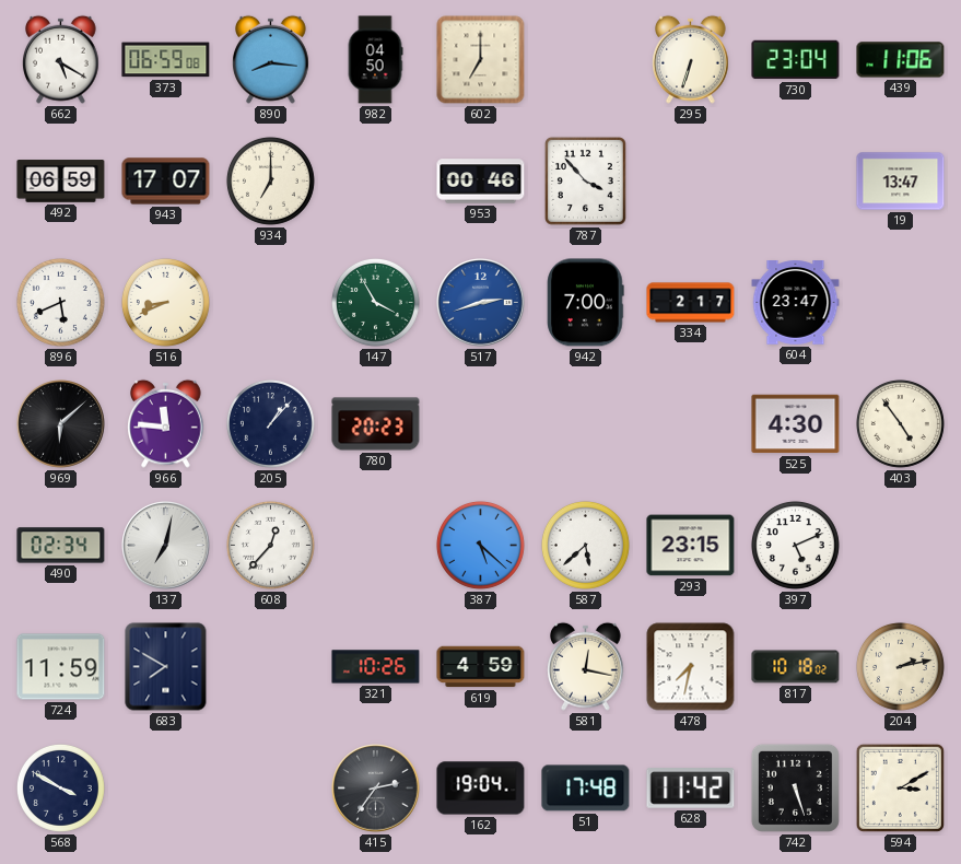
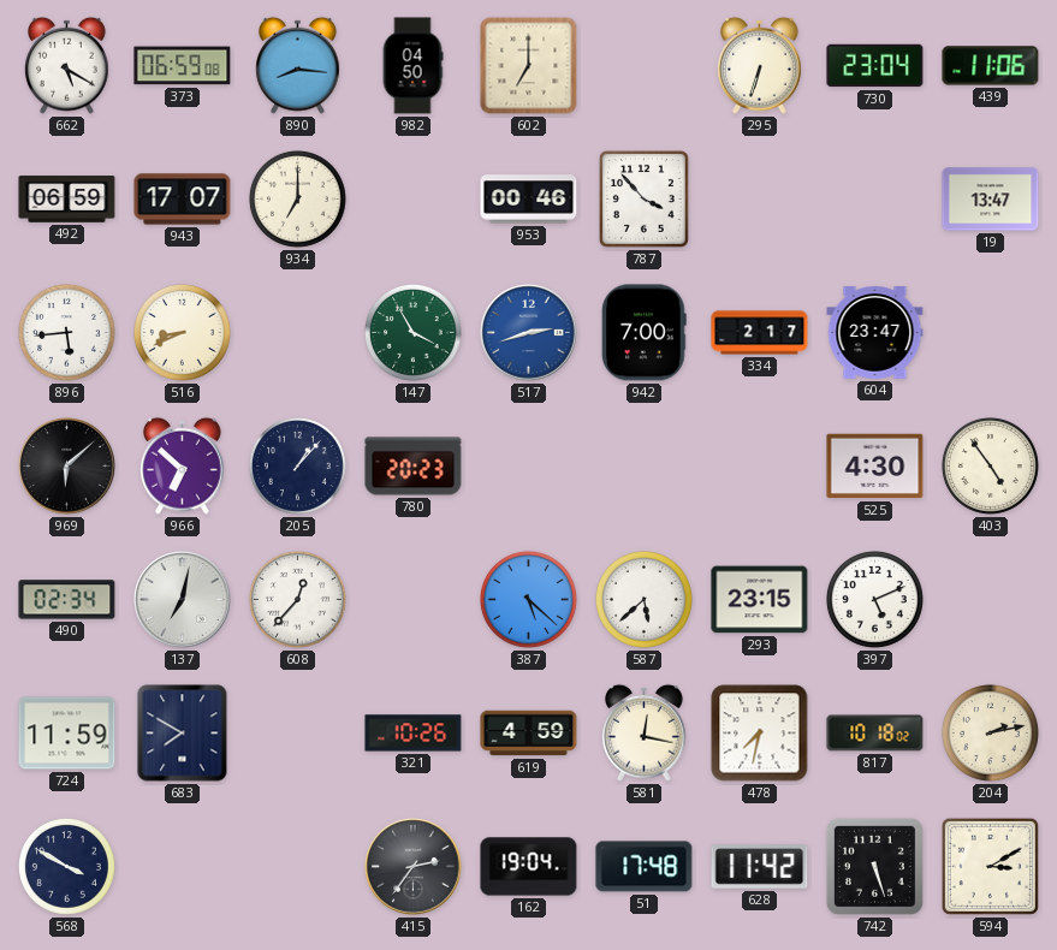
896: 5:41 -> 5:44 (66, 332)
966: 11:46 -> 6:52 (183, 465)
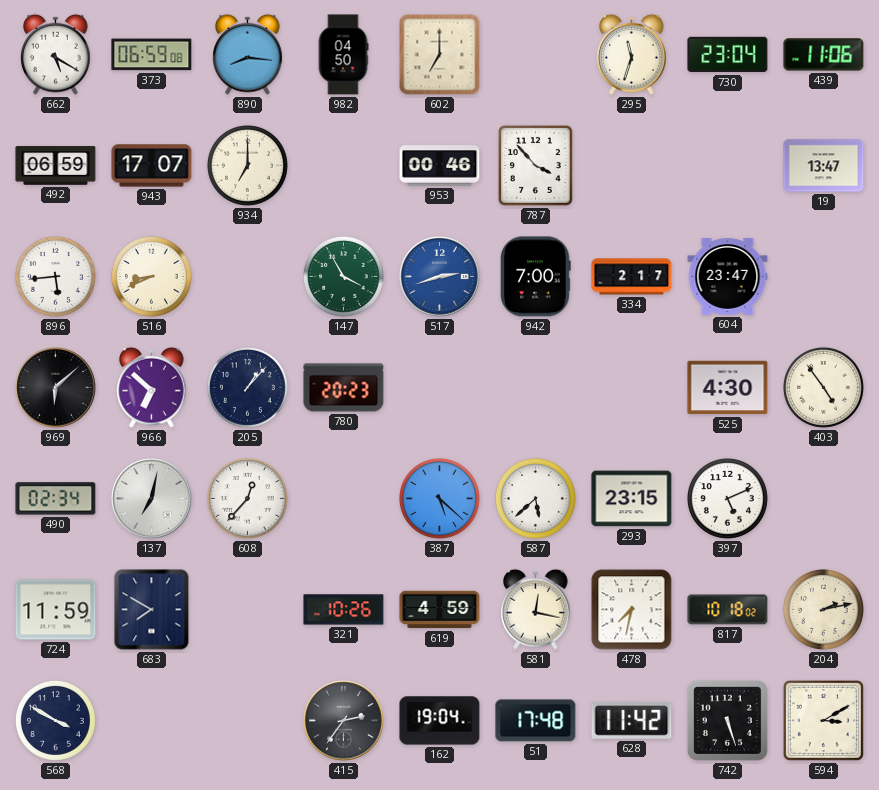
295: 6:33 -> 11:33 (632, 54)
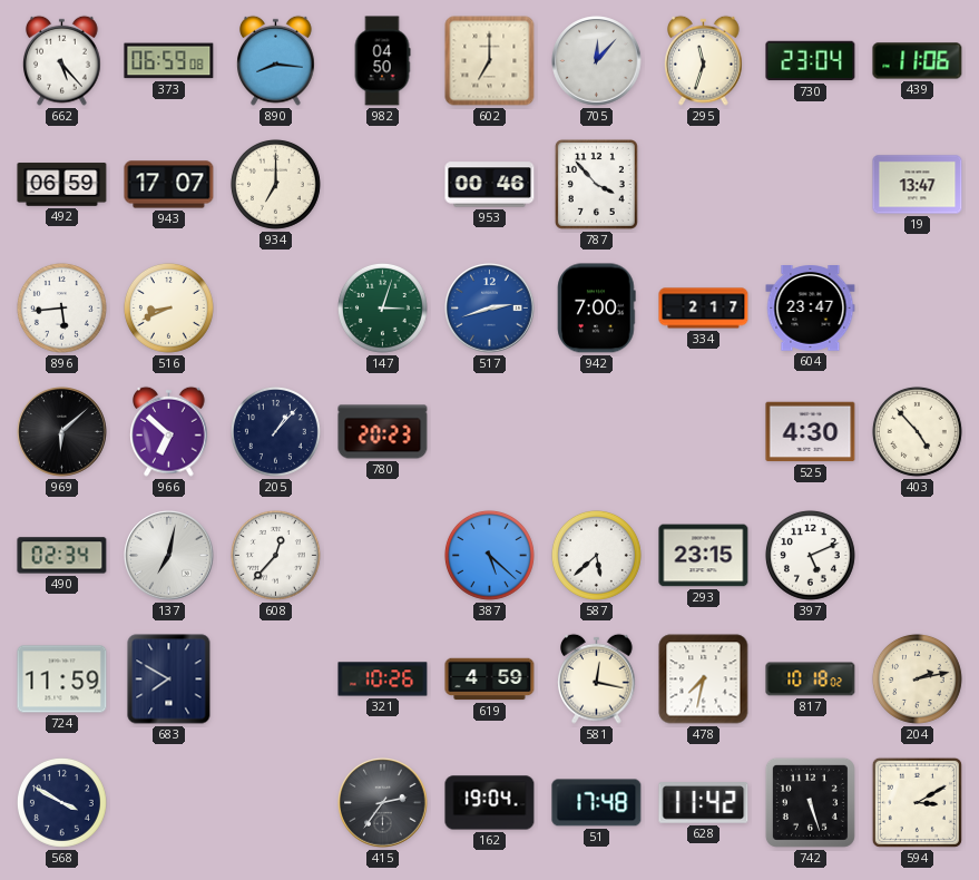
662: 5:20 -> 5:23 (62, 60)
705: none -> 12:07 (597, 61)
147: 3:55 -> 3:03 (382, 307)
403: 4:54 -> 4:53 (917, 431)
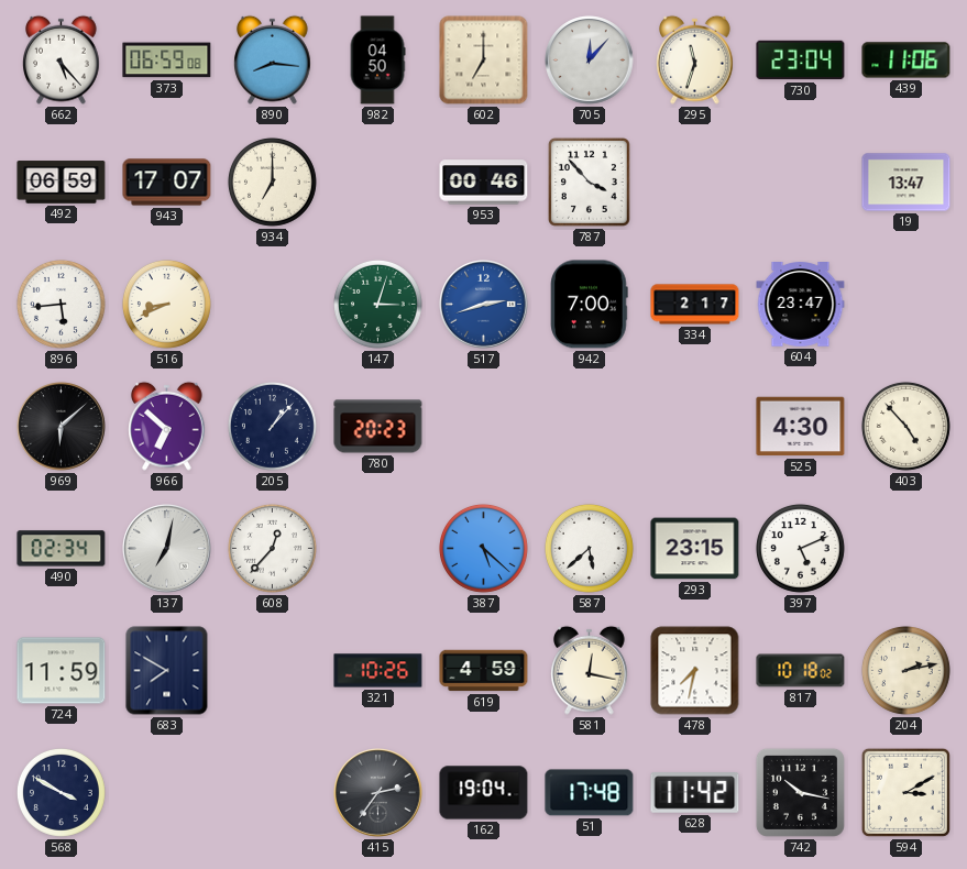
742: 5:27 -> 10:17 (800, 792)
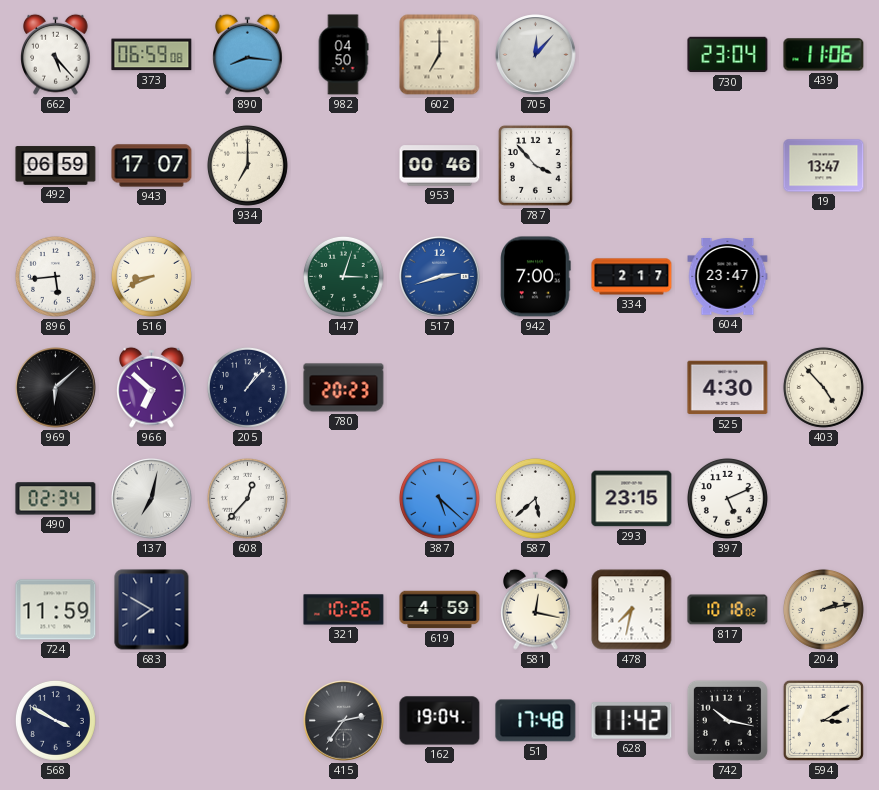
295: 11:33 -> none (695, 59)
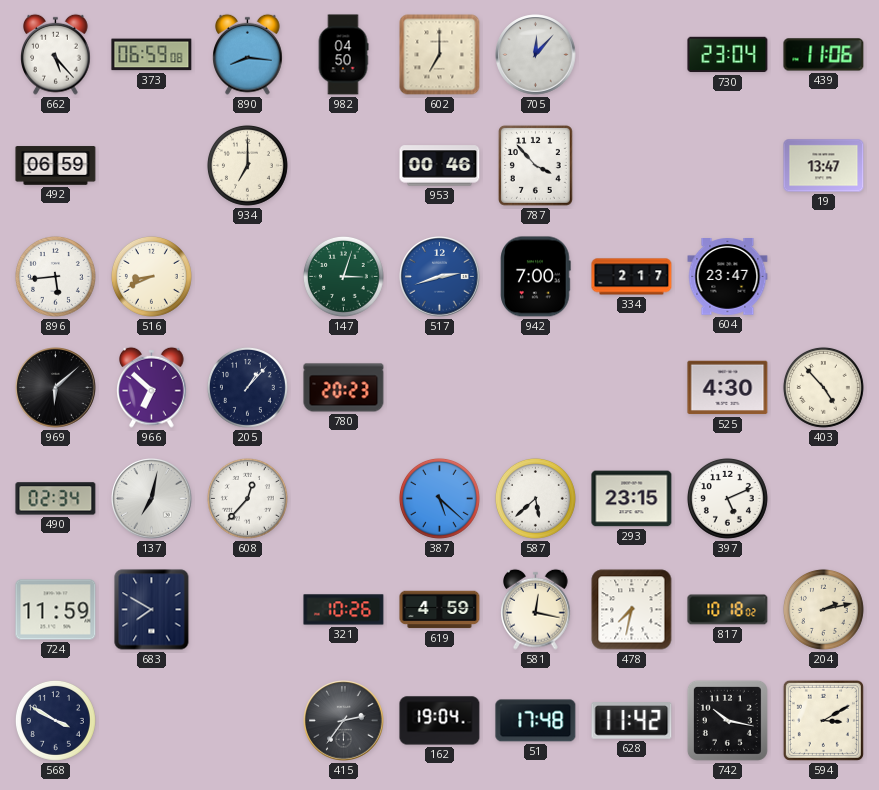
943: 17:07 -> none (152, 166)
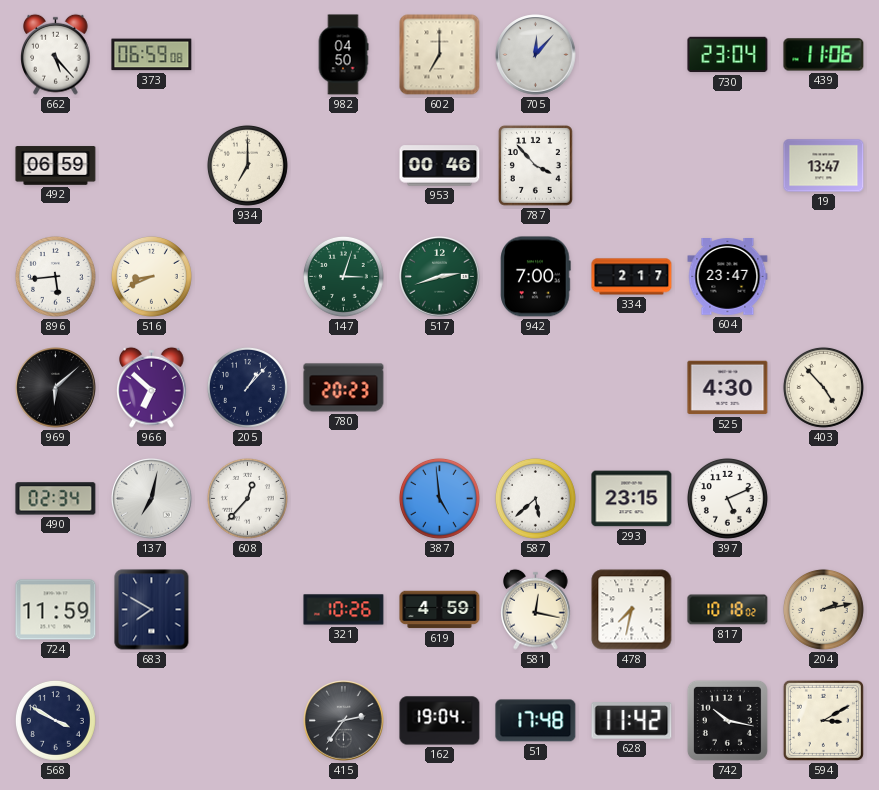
890: 8:16 -> none (248, 54)
517 dial: blue -> green (440, 277)
387: 5:22 -> 4:59 (439, 498)
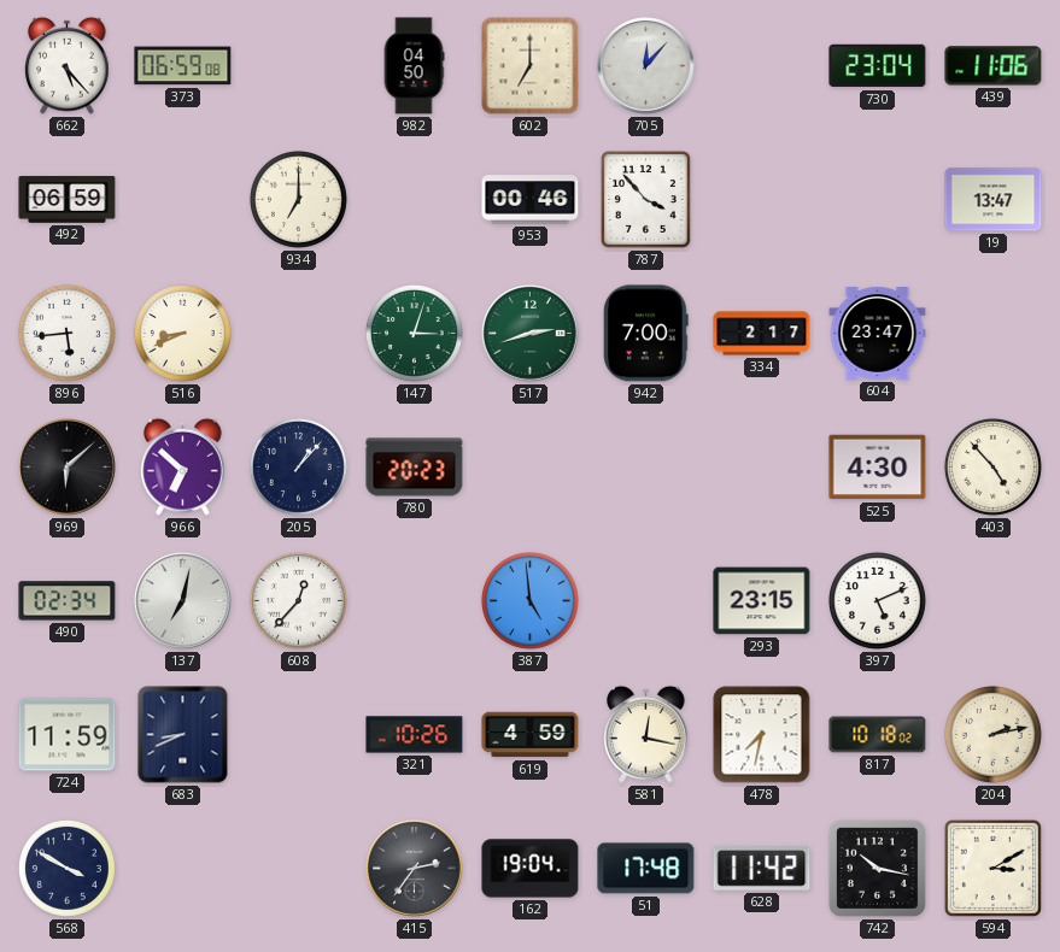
587: 5:38 -> none (535, 498)
683: 7:50 -> 8:41 (183, 735)
